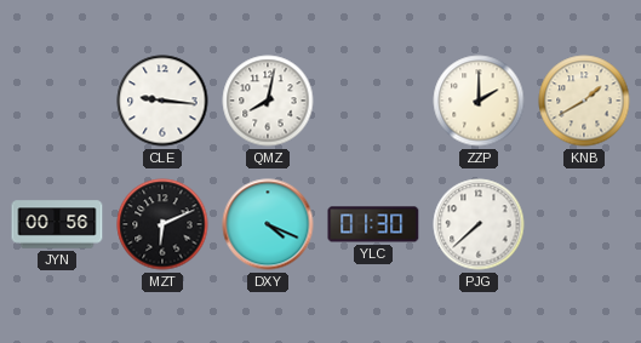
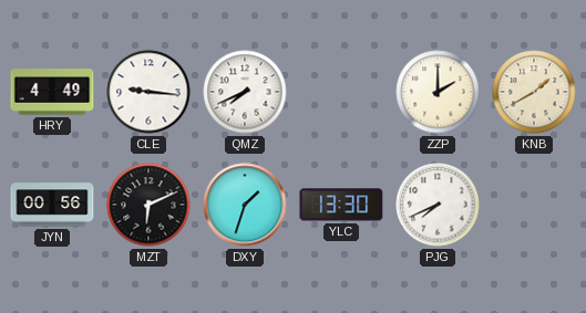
HRY: none -> 4:49 (52, 92)
QMZ: 8:02 -> 7:41 (245, 92)
DXY: 4:19 -> 1:33 (245, 205)
YLC: 01:30 -> 13:30 (341, 205)
PJG: 7:38 -> 7:41 (438, 205)
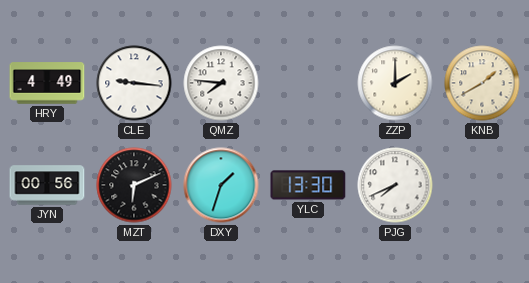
QMZ: 7:41 -> 7:46 (221, 83)
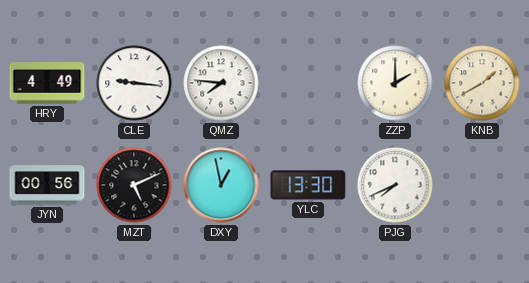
MZT: 6:11 -> 5:11 (134, 185)
DXY: 1:33 -> 12:58 (221, 185)
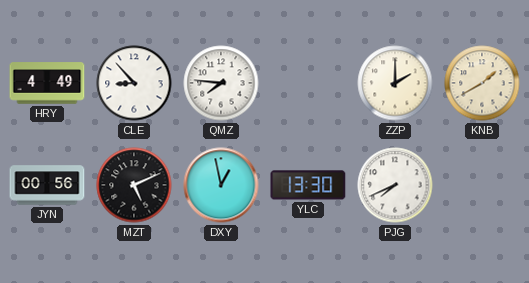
CLE: 9:16 -> 8:53 (134, 83)
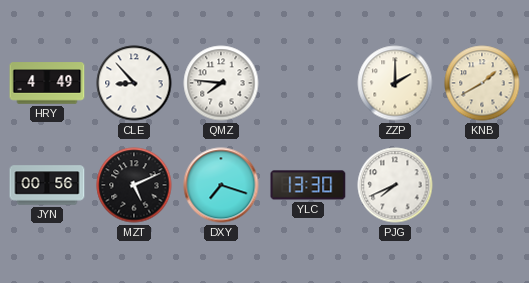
DXY: 12:58 -> 7:18 (221, 185)
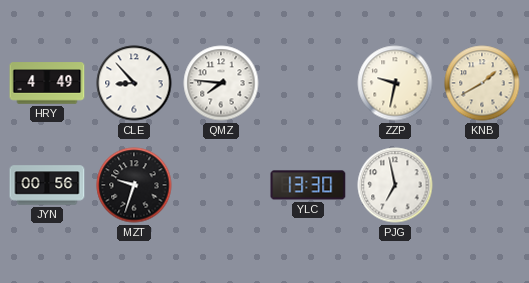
ZZP: 2:00 -> 9:32 (395, 83)
MZT: 5:11 -> 9:33 (134, 185)
DXY: 7:18 -> none (221, 185)
PJG: 7:41 -> 6:58 (395, 185)
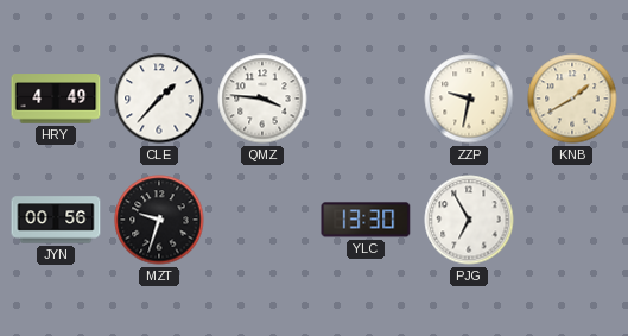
CLE: 8:53 -> 1:37 (159, 99)
QMZ: 7:46 -> 3:46 (262, 99)
PJG: 6:58 -> 6:55 (469, 220)
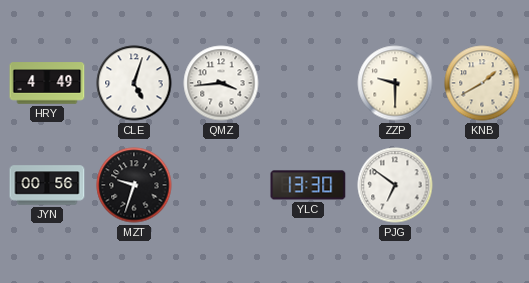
CLE: 1:37 -> 5:03 (134, 83)
QMZ: 3:46 -> 3:44 (221, 83)
ZZP: 9:32 -> 9:30 (395, 83)
PJG: 6:55 -> 6:51 (395, 185)
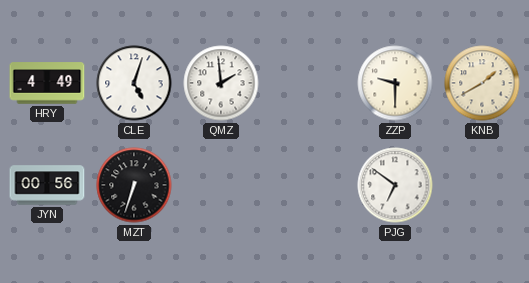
QMZ: 3:44 -> 1:59 (221, 83)
MZT: 9:33 -> 6:33 (134, 185)
YLC: 13:30 -> none (308, 185)
